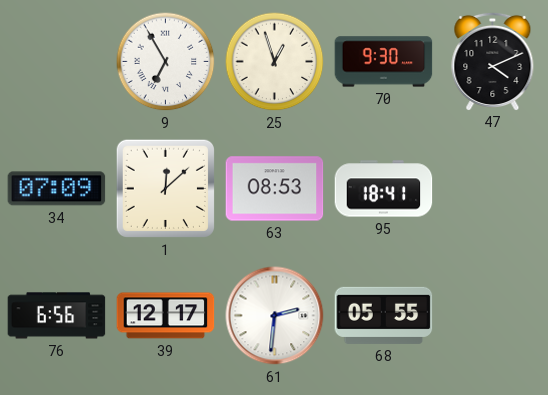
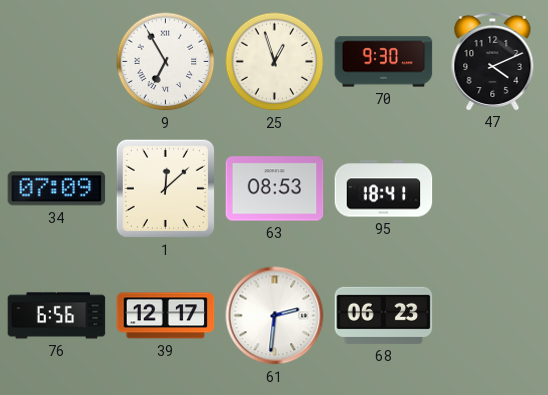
68: 05:55 -> 06:23 (384, 315)
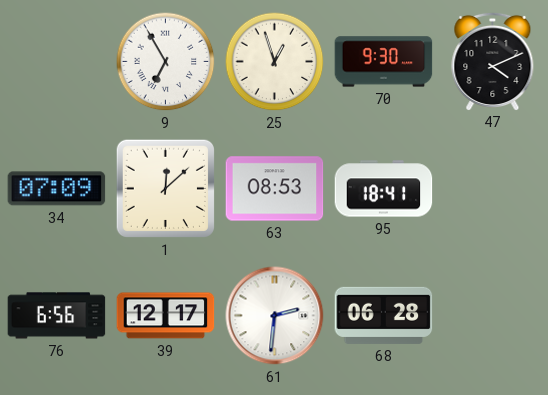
68: 06:23 -> 06:28 (384, 315)
